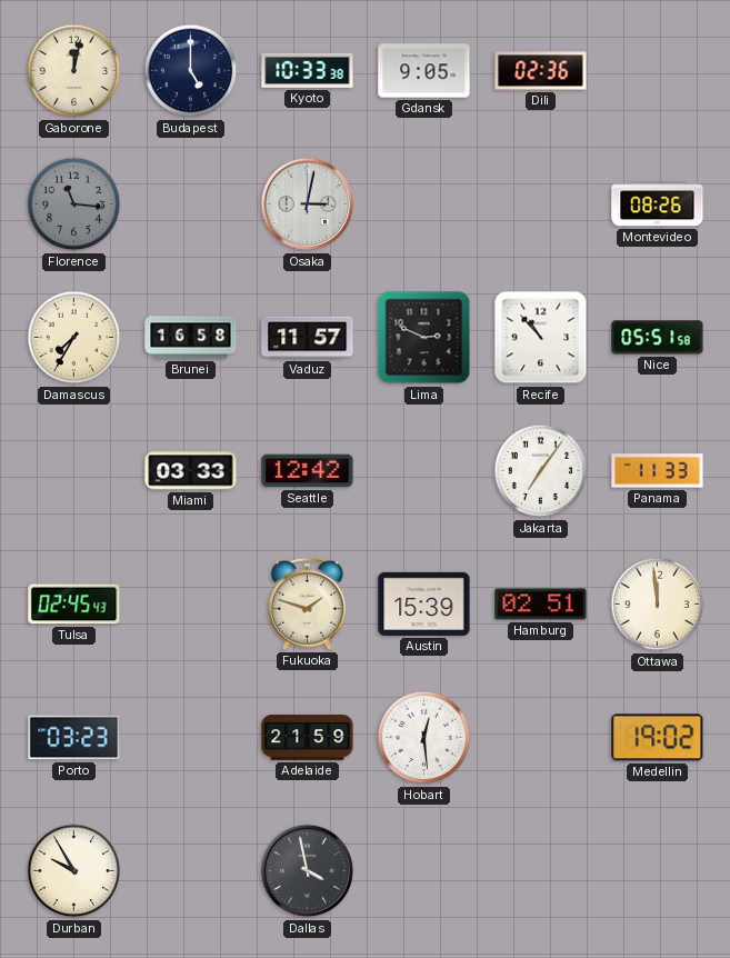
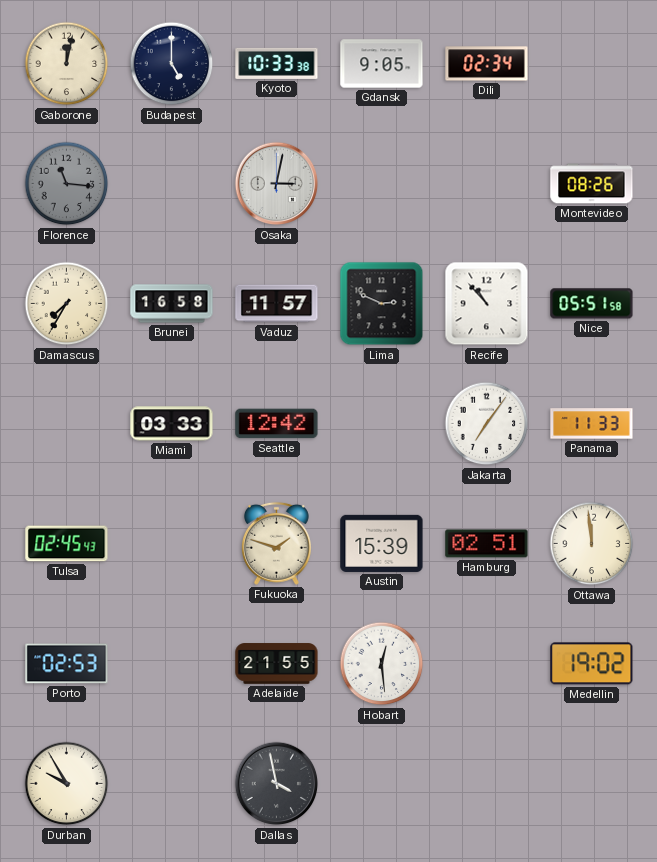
Dili: 02:36 -> 02:34 (487, 64)
Porto: 03:23 -> 02:53 (67, 664)
Adelaide: 21:59 -> 21:55 (277, 664)
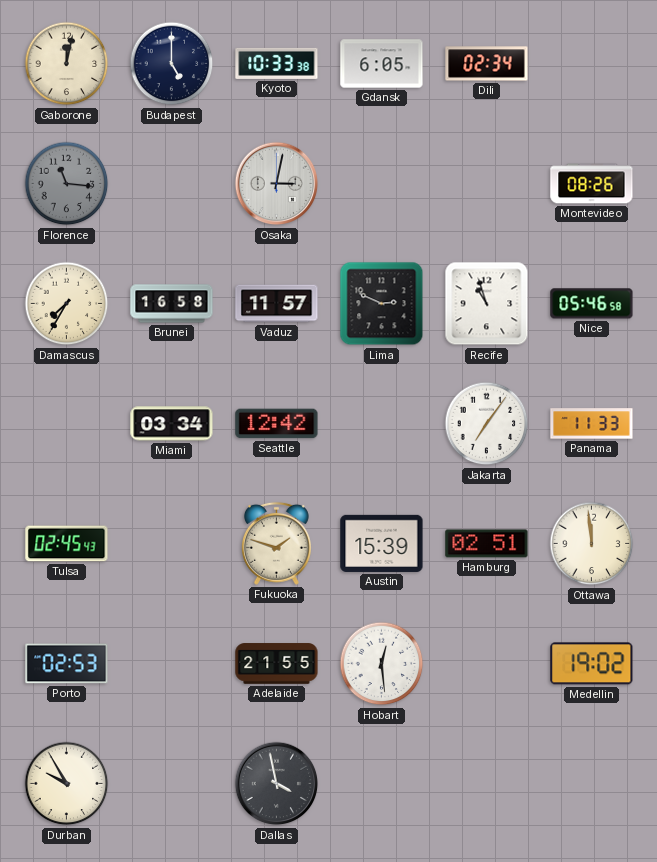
Gdansk: 9:05 -> 6:05 (382, 64)
Recife: 10:53 -> 10:57 (487, 304)
Nice: 05:51 -> 05:46 (592, 304)
Miami: 03:33 -> 03:34 (172, 424)
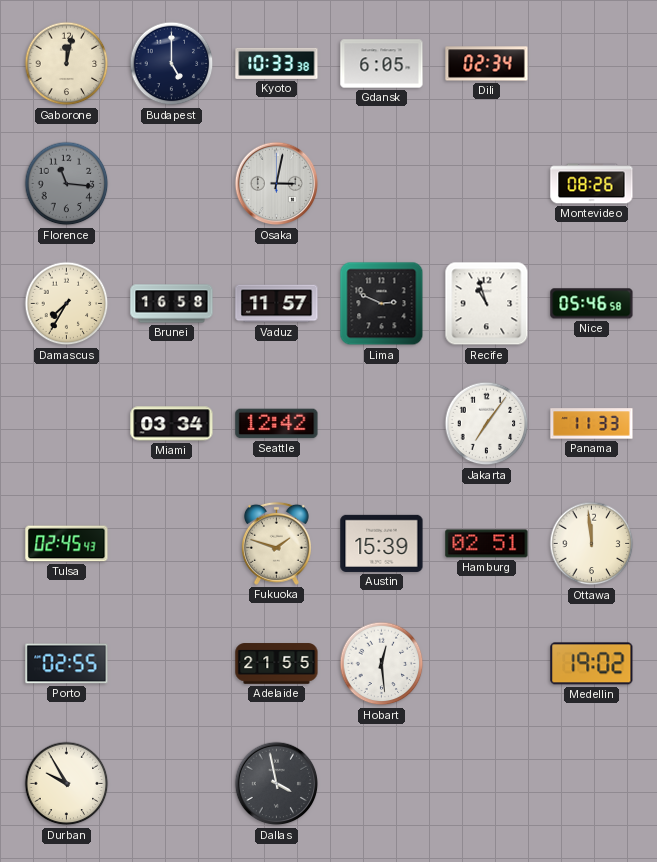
Porto: 02:53 -> 02:55 (67, 664)
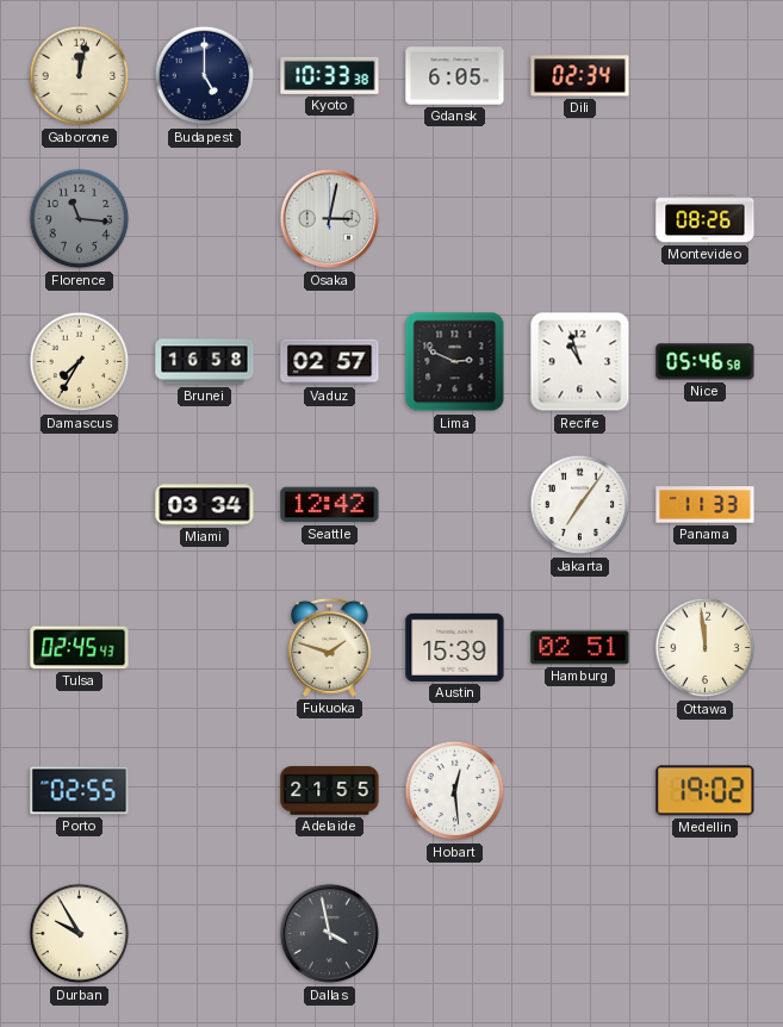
Vaduz: 11:57 -> 02:57 (330, 362)
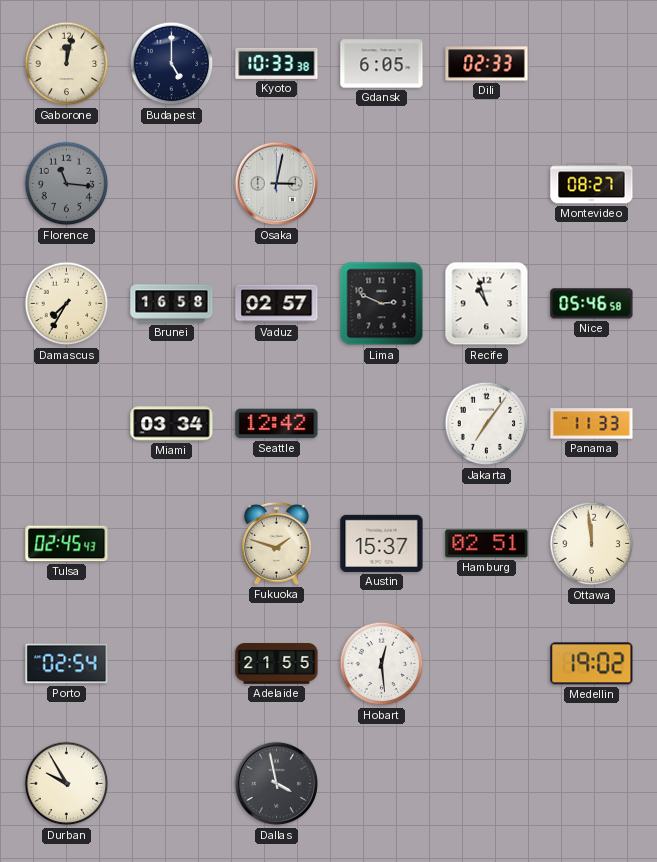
Dili: 02:34 -> 02:33 (487, 64)
Montevideo: 08:26 -> 08:27 (592, 184)
Austin: 15:39 -> 15:37 (382, 543)
Porto: 02:55 -> 02:54 (67, 664)
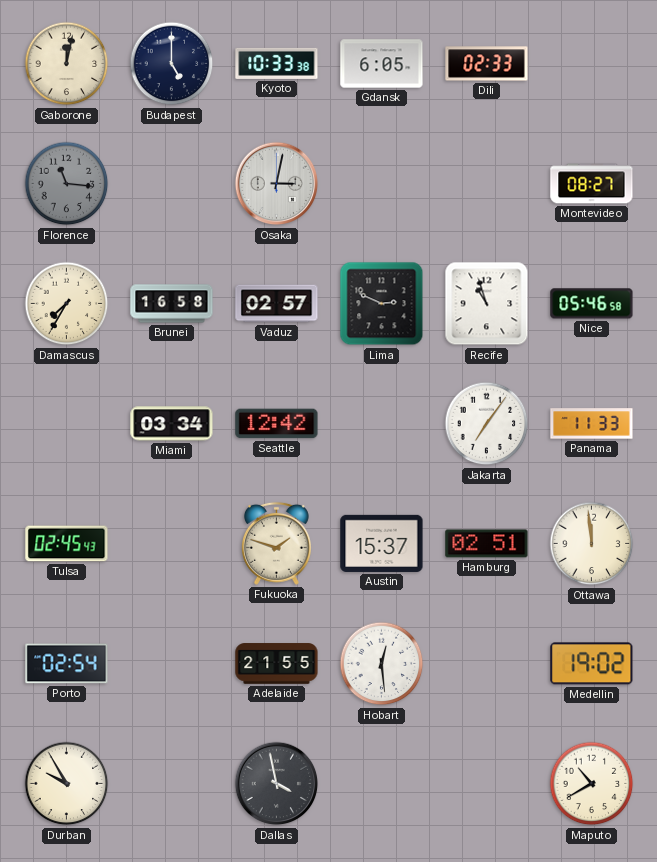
Maputo: none -> 10:40 (592, 784)
